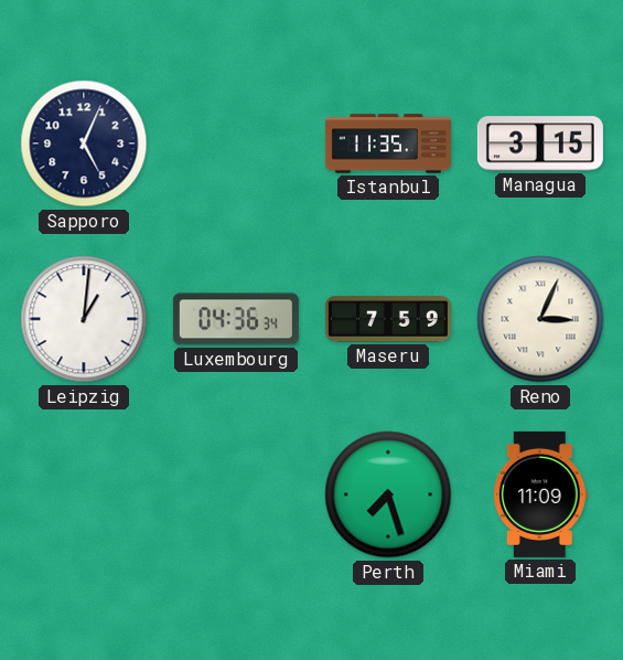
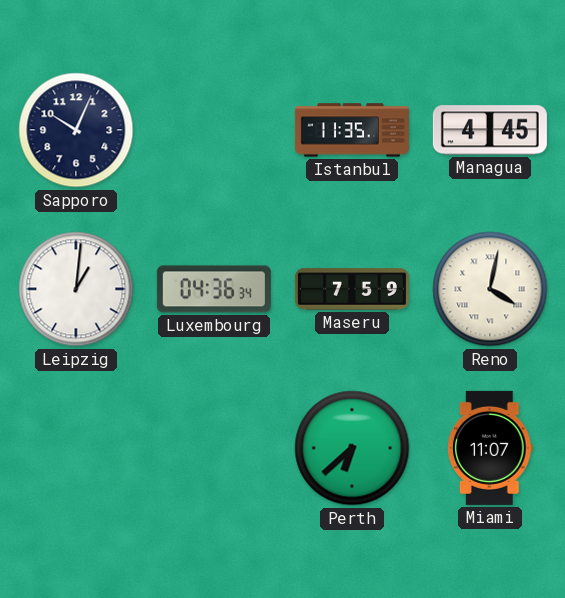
Sapporo: 5:04 -> 10:04 (76, 130)
Managua: 3:15 -> 4:45 (490, 130)
Reno: 3:04 -> 4:02 (490, 289)
Perth: 7:27 -> 6:38 (352, 448)
Miami: 11:09 -> 11:07 (491, 448)
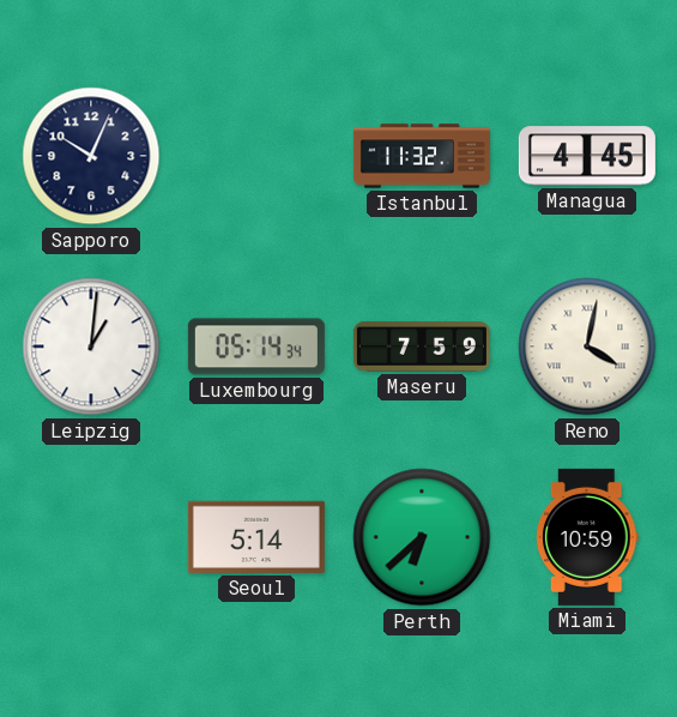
Istanbul: 11:35 -> 11:32 (422, 156)
Luxembourg: 04:36 -> 05:14 (256, 347)
Seoul: none -> 5:14 (256, 537)
Miami: 11:07 -> 10:59 (588, 537)
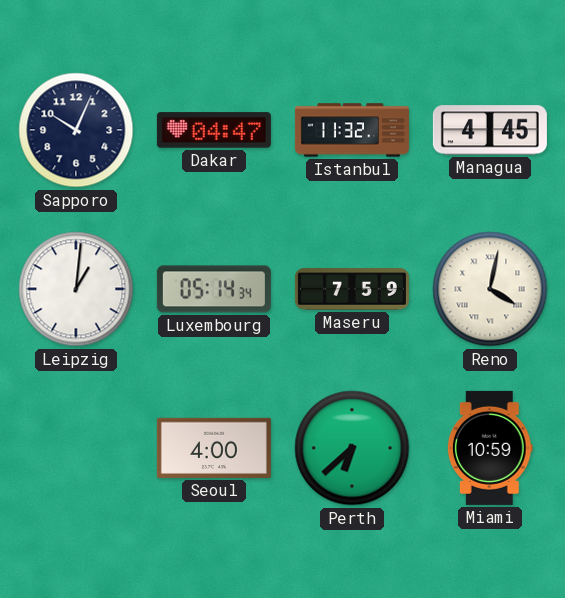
Dakar: none -> 04:47 (214, 130)
Seoul: 5:14 -> 4:00 (214, 448)
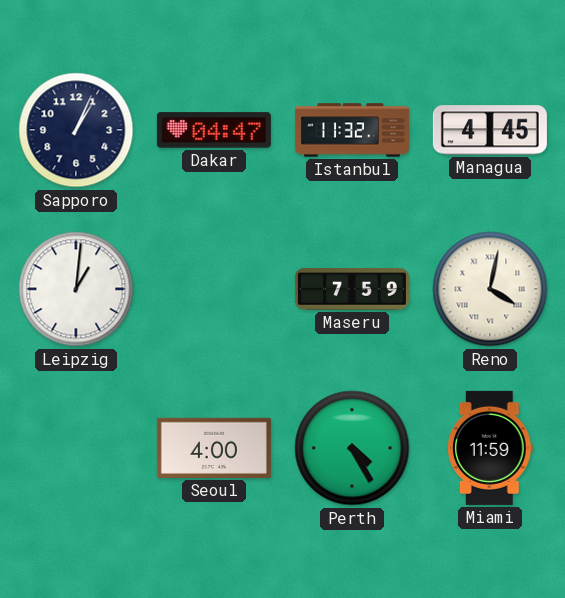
Sapporo: 10:04 -> 1:04 (76, 130)
Luxembourg: 05:14 -> none (214, 289)
Perth: 6:38 -> 4:25 (352, 448)
Miami: 10:59 -> 11:59 (491, 448)
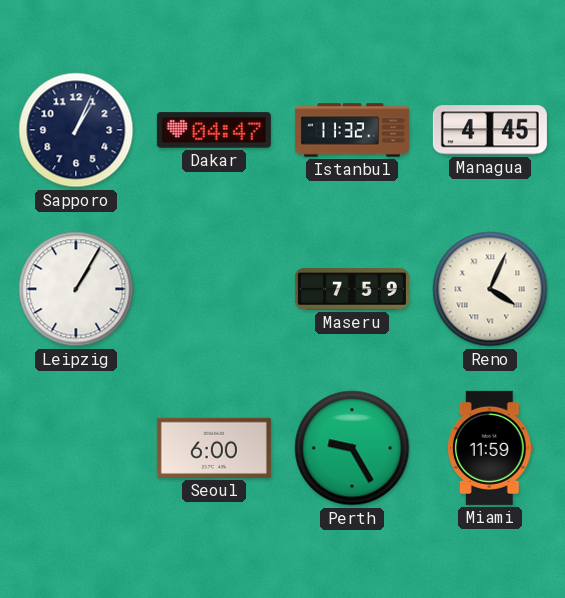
Leipzig: 1:01 -> 1:05 (76, 289)
Reno: 4:02 -> 4:04 (490, 289)
Seoul: 4:00 -> 6:00 (214, 448)
Perth: 4:25 -> 9:25 (352, 448)
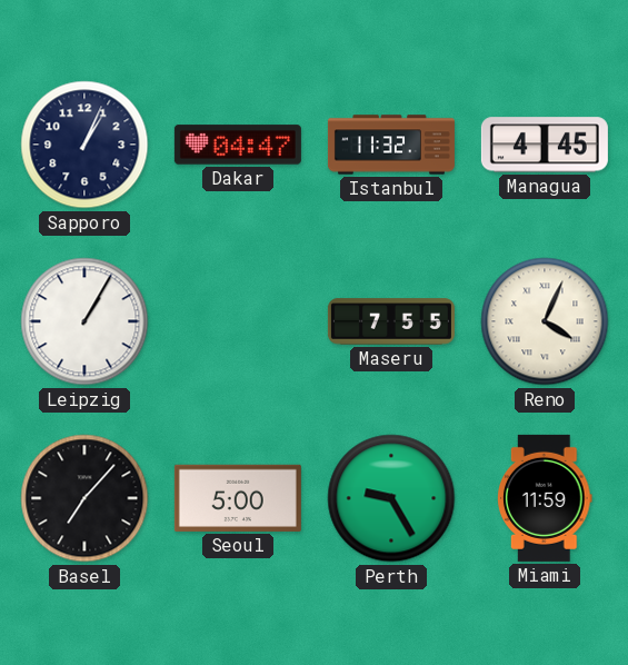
Maseru: 7:59 -> 7:55 (391, 321)
Basel: none -> 7:07 (84, 498)
Seoul: 6:00 -> 5:00 (238, 498)
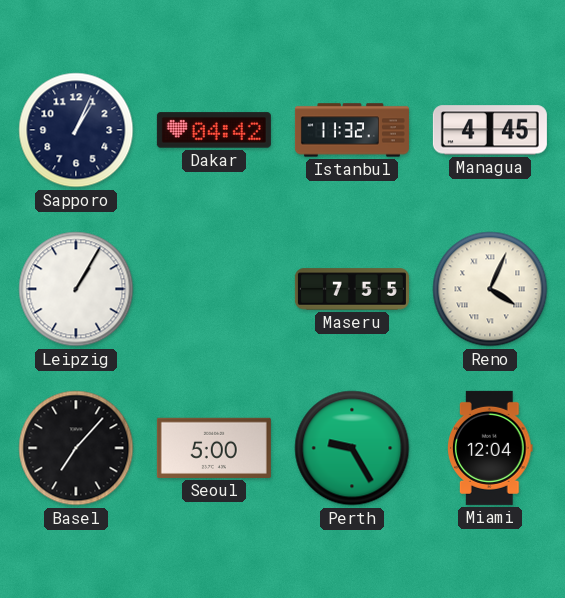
Dakar: 04:47 -> 04:42 (214, 130)
Miami: 11:59 -> 12:04 (491, 448)
